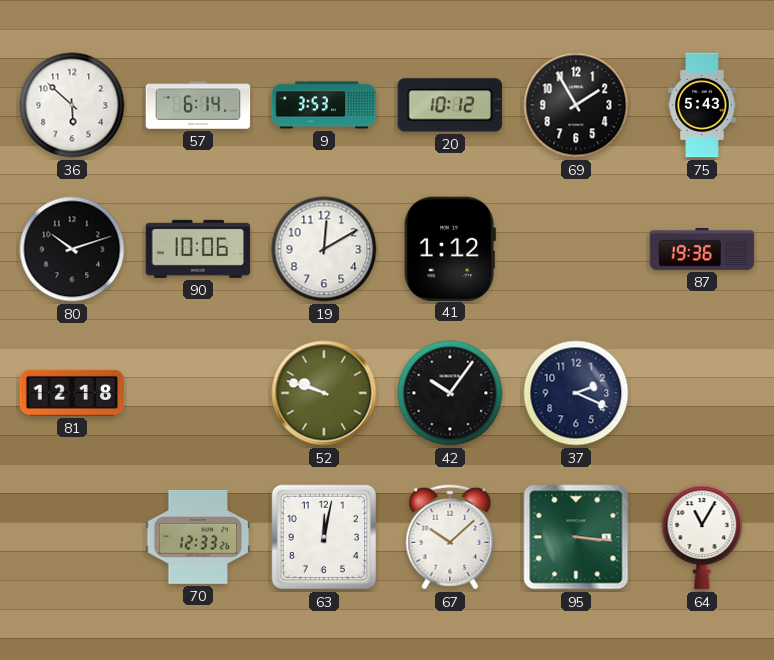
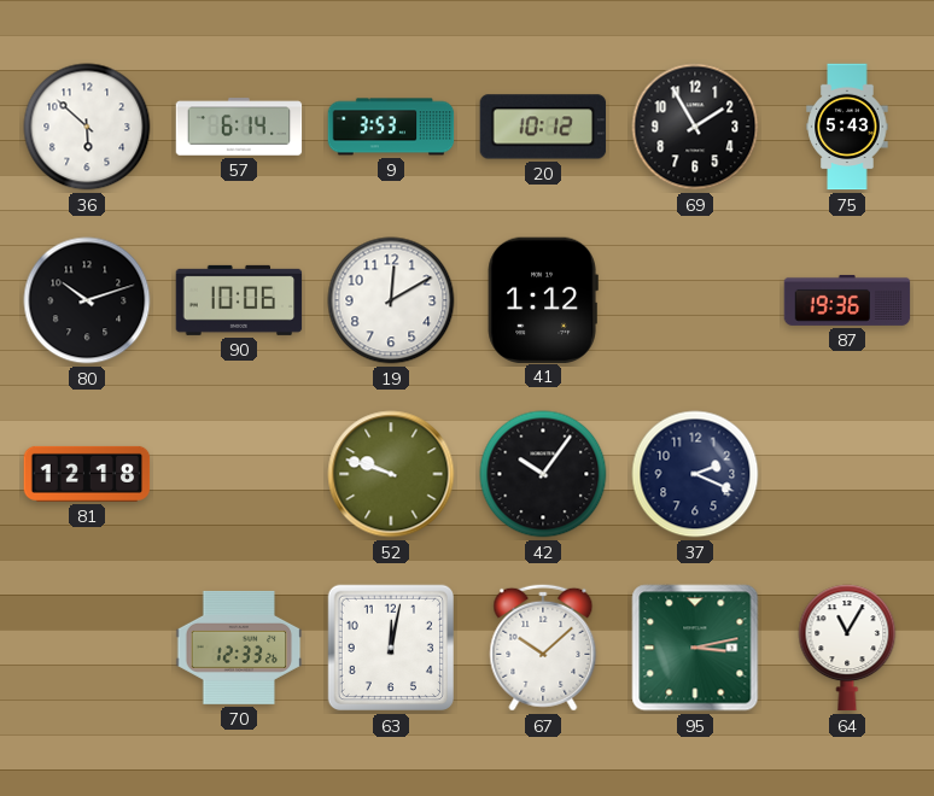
95: 3:16 -> 3:13 (695, 648)
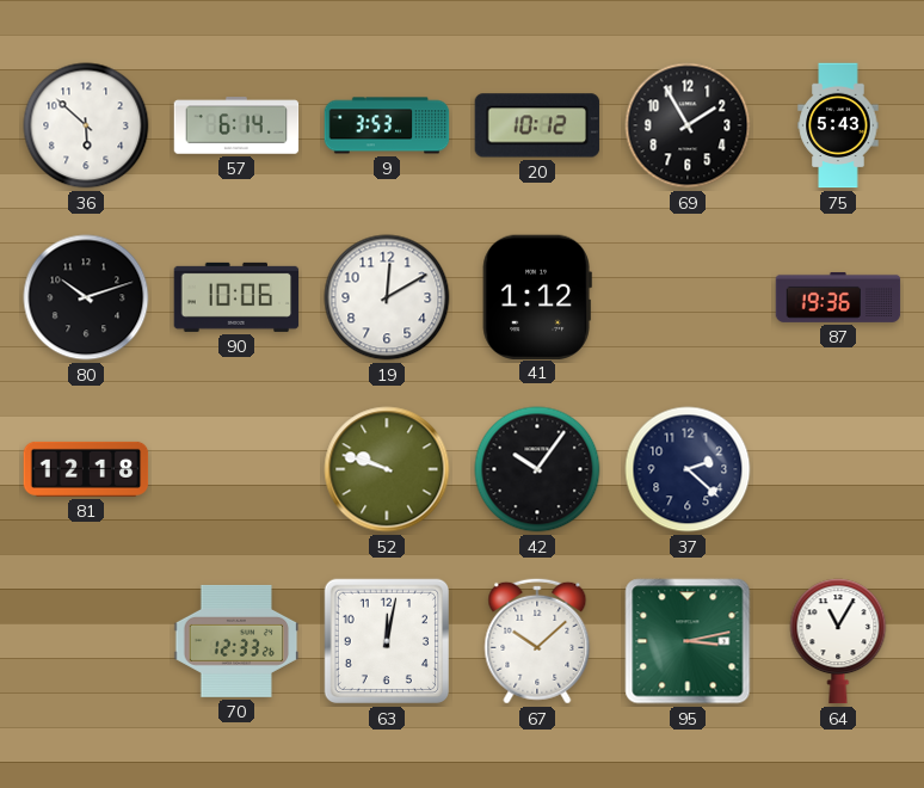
37: 2:19 -> 2:22 (688, 469)
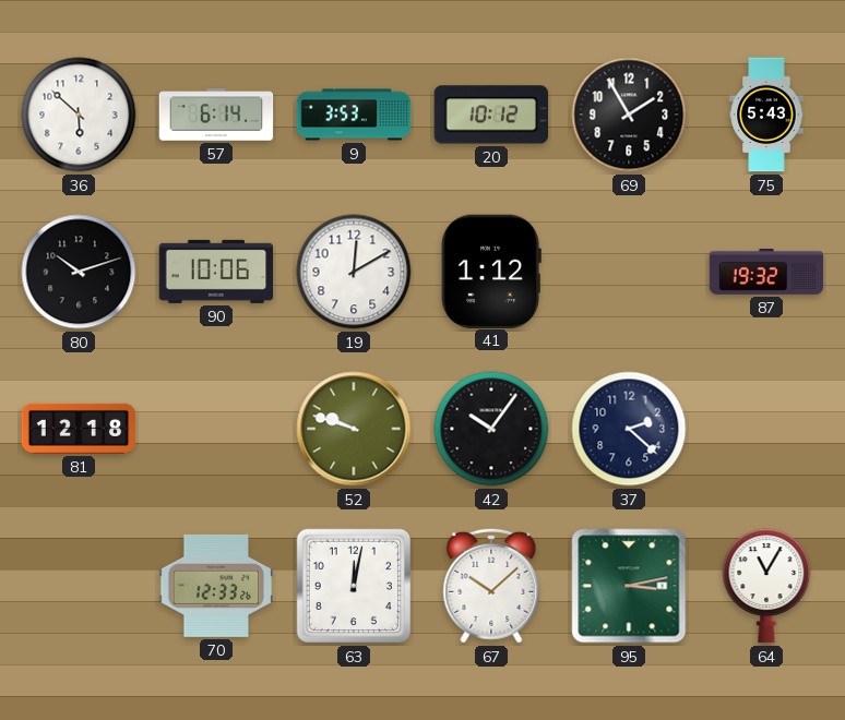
87: 19:36 -> 19:32 (766, 272)
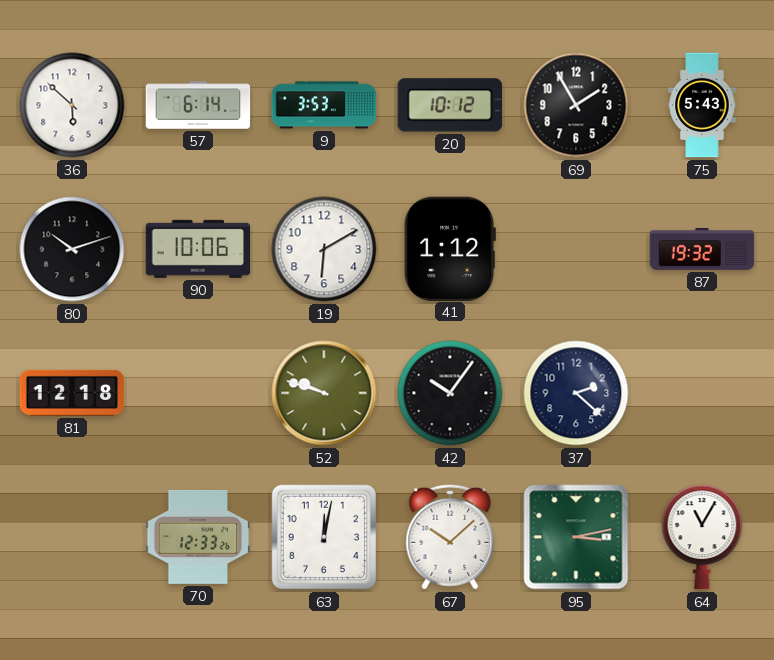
19: 12:10 -> 6:10 (324, 249)
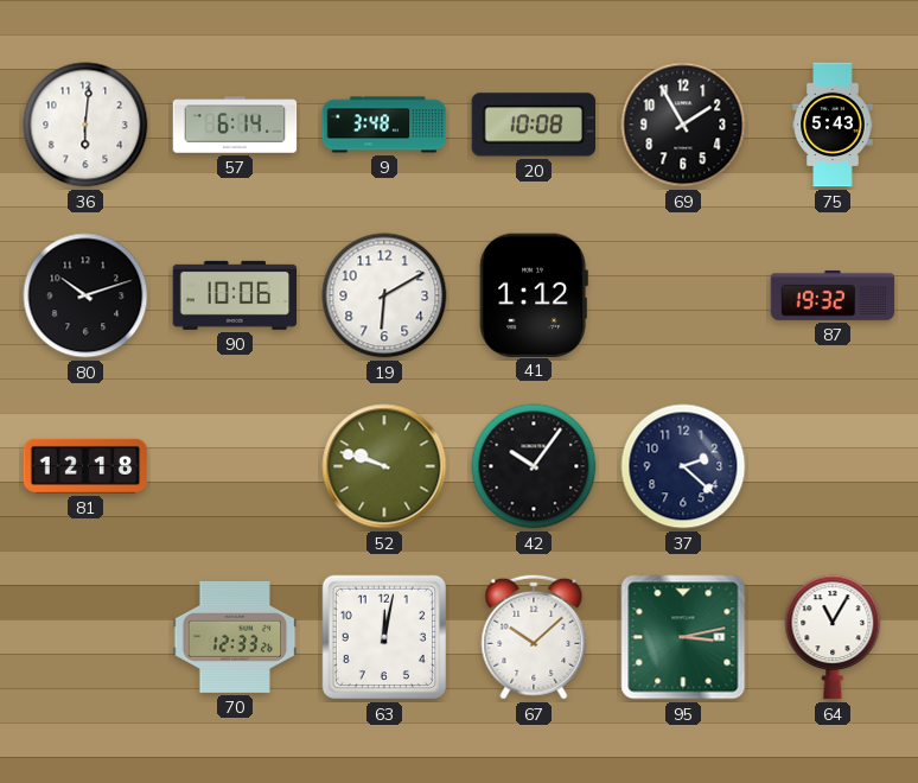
36: 5:52 -> 6:01 (85, 125)
9: 3:53 -> 3:48 (384, 125)
20: 10:12 -> 10:08 (534, 125)
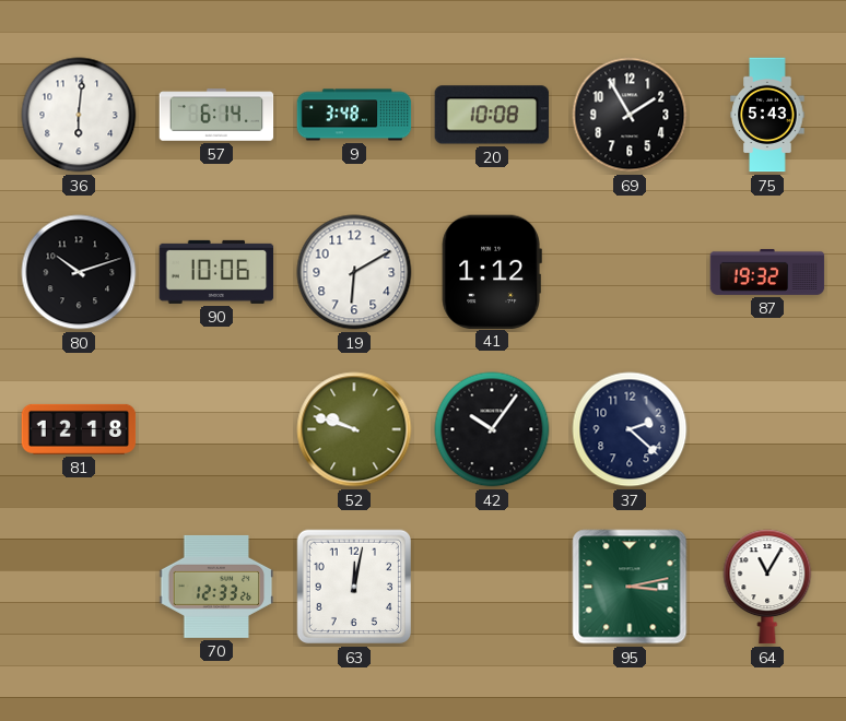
67: 10:08 -> none (534, 637)
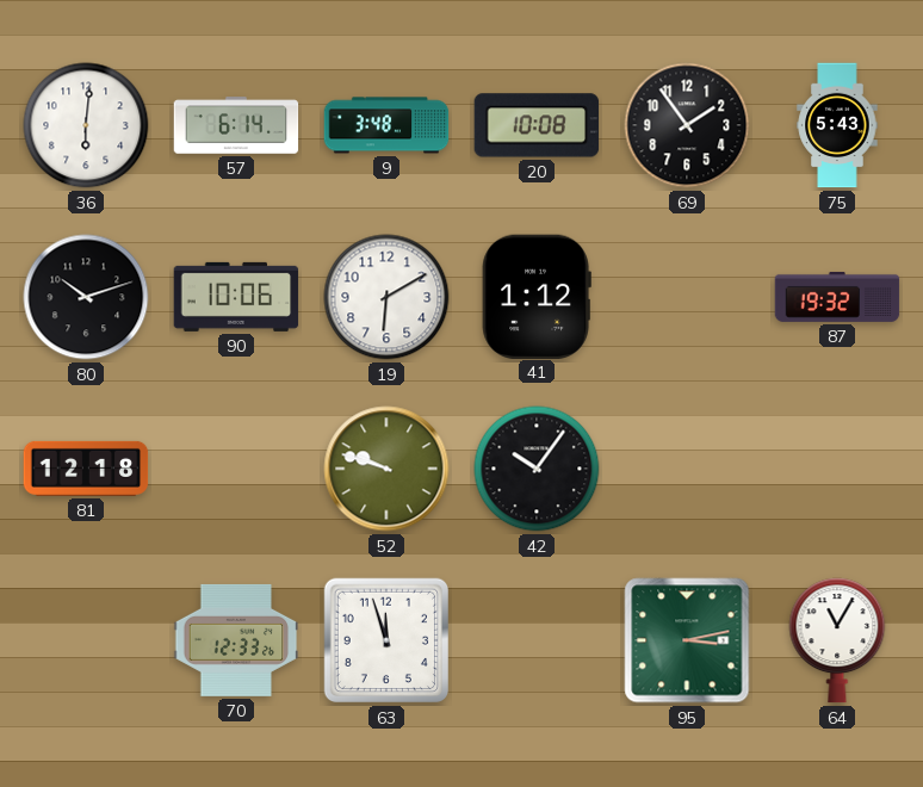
69: 1:55 -> 1:54 (687, 125)
37: 2:22 -> none (630, 429)
63: 12:02 -> 11:57 (386, 640)
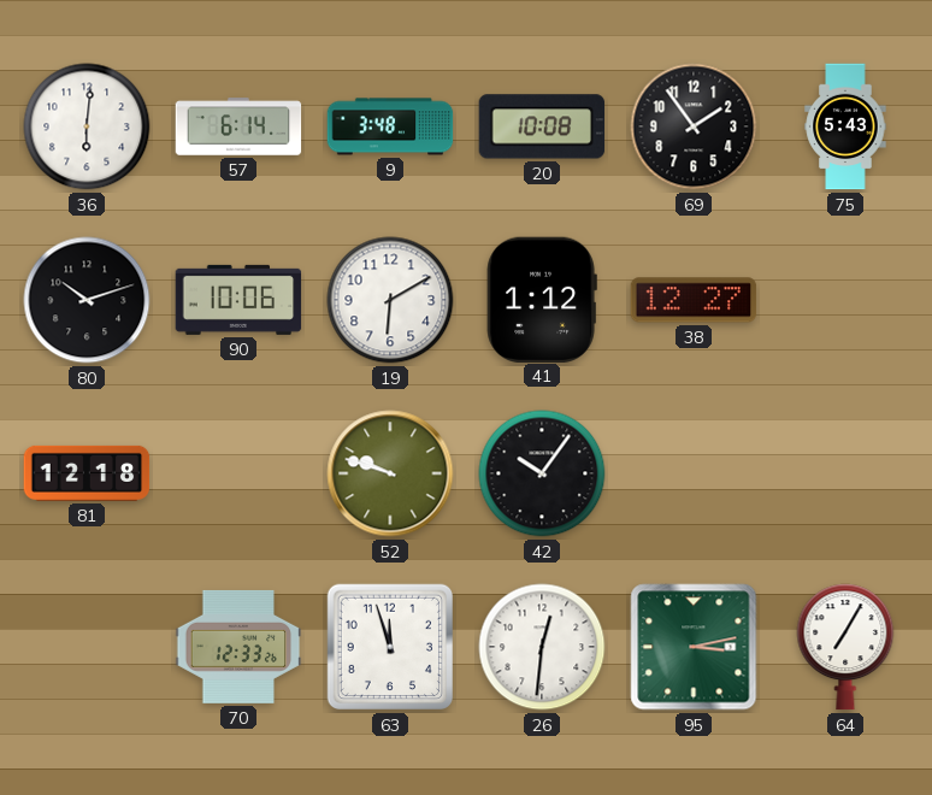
38: none -> 12:27 (694, 300)
87: 19:32 -> none (837, 297)
26: none -> 12:31 (542, 647)
64: 11:05 -> 7:05 (845, 647)
